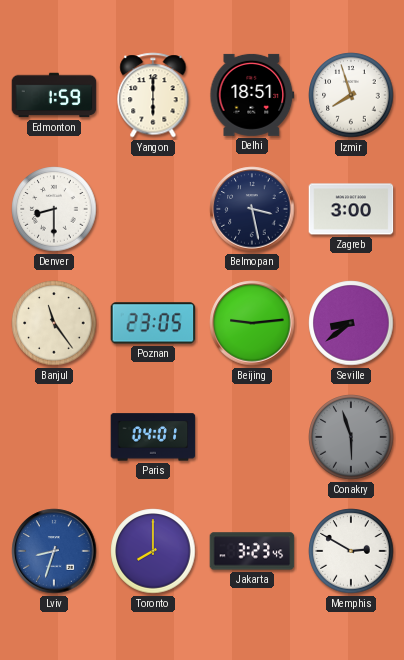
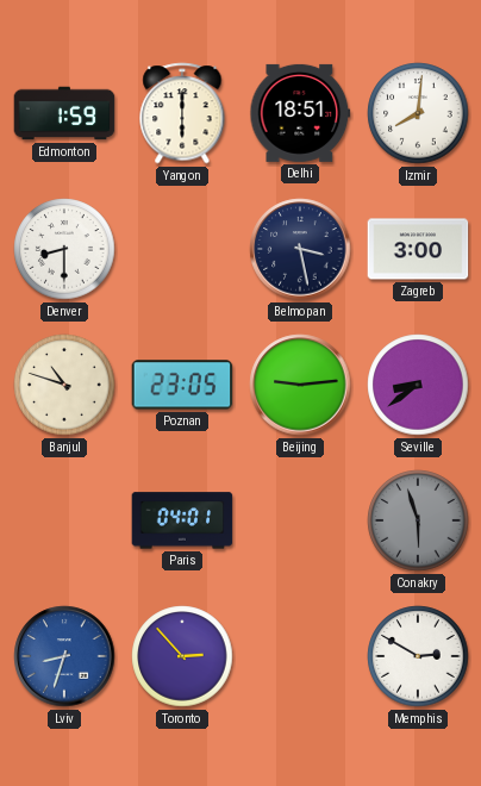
Izmir: 7:57 -> 8:01 (418, 113)
Banjul: 11:24 -> 10:48 (64, 385)
Toronto: 8:00 -> 2:53 (182, 656)
Jakarta: 3:23 -> none (252, 551)
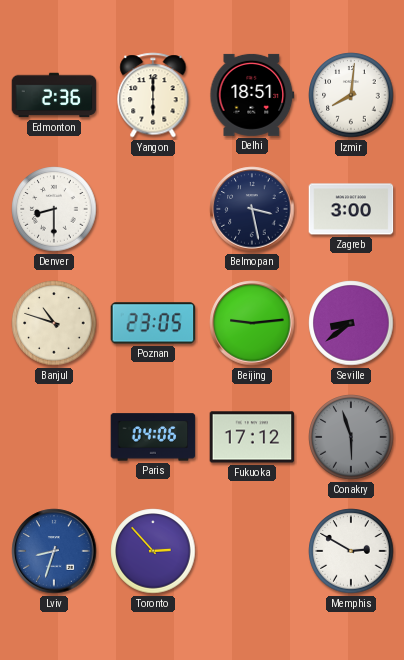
Edmonton: 1:59 -> 2:36 (54, 95)
Paris: 04:01 -> 04:06 (153, 437)
Fukuoka: none -> 17:12 (252, 437)
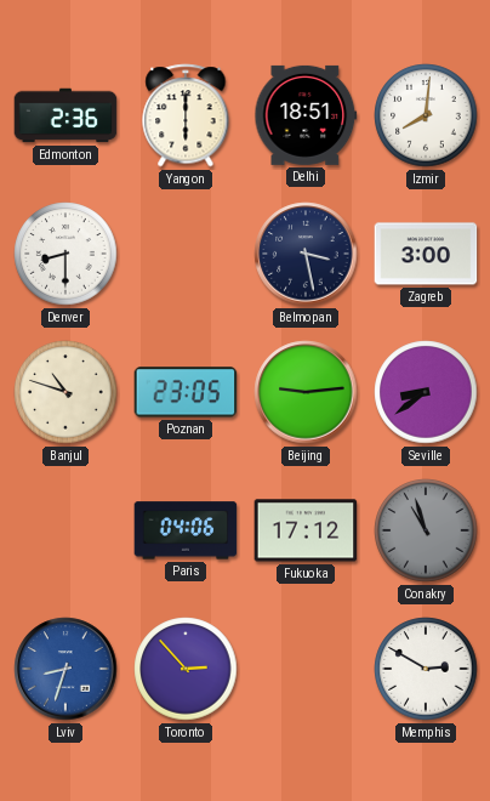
Conakry: 5:57 -> 10:57 (426, 530)
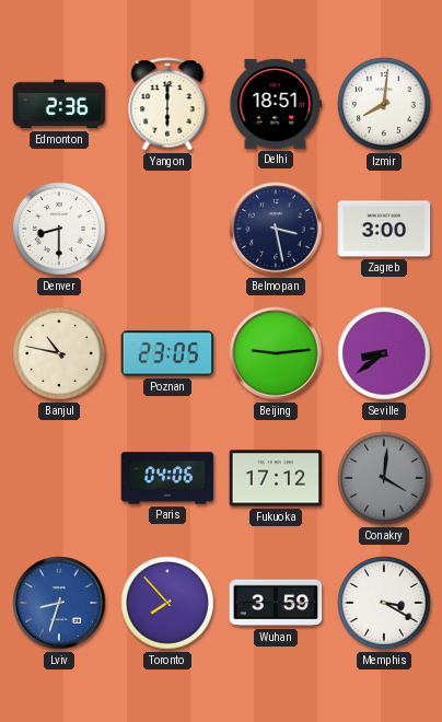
Banjul: 10:48 -> 10:47 (59, 353)
Conakry: 10:57 -> 4:01 (384, 478)
Toronto: 2:53 -> 7:53 (167, 603)
Wuhan: none -> 3:59 (276, 603)
Memphis: 2:50 -> 3:20 (384, 603)
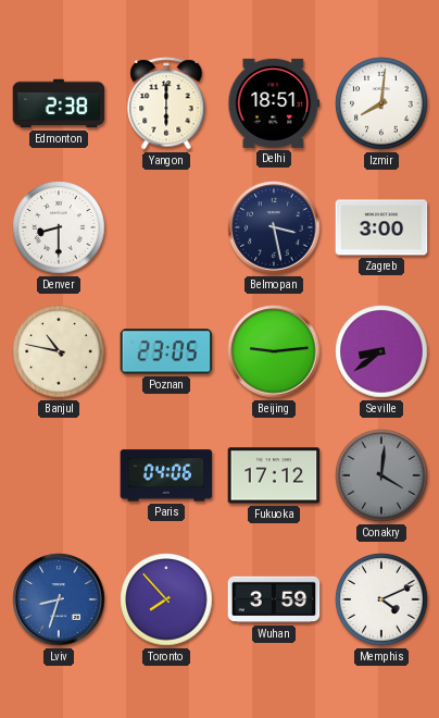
Edmonton: 2:36 -> 2:38 (59, 103)
Memphis: 3:20 -> 4:11 (381, 599)
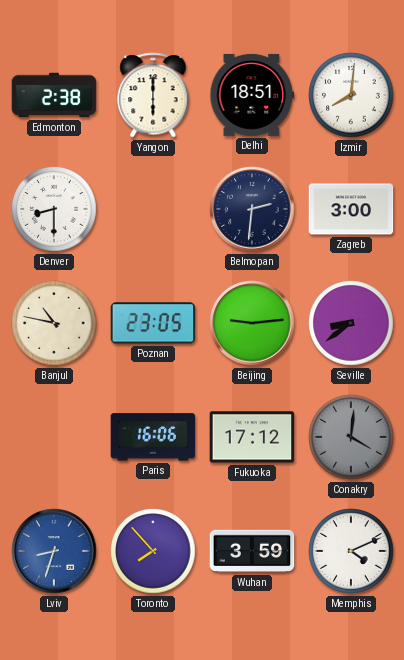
Belmopan: 3:28 -> 2:31 (252, 209)
Paris: 04:06 -> 16:06 (153, 437)
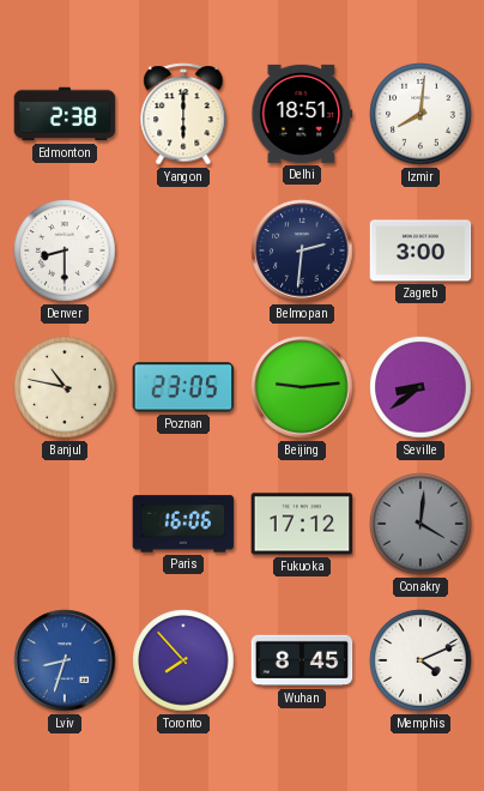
Wuhan: 3:59 -> 8:45 (302, 660)
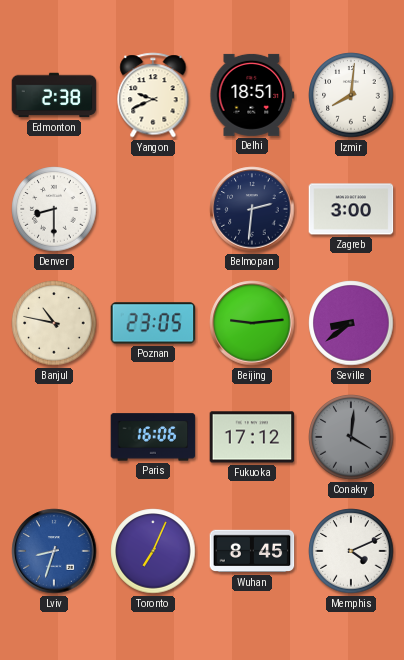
Yangon: 6:00 -> 9:41 (153, 95)
Toronto: 7:53 -> 7:04 (153, 551)
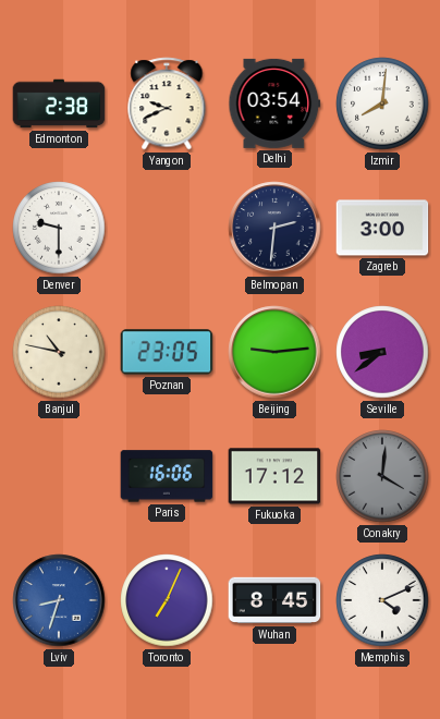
Delhi: 18:51 -> 03:54 (274, 103)
Denver: 8:30 -> 9:30 (59, 228)
